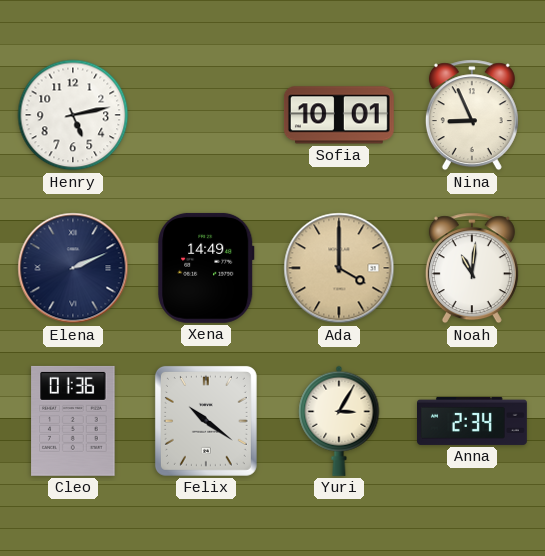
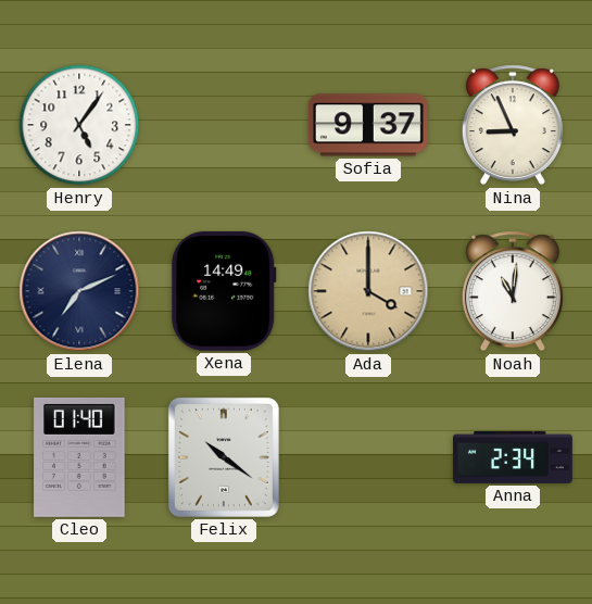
Henry: 5:13 -> 5:06 (79, 125)
Sofia: 10:01 -> 9:37 (368, 125)
Elena: 2:11 -> 7:11 (79, 291)
Cleo: 01:36 -> 01:40 (79, 457)
Yuri: 3:05 -> none (339, 421)
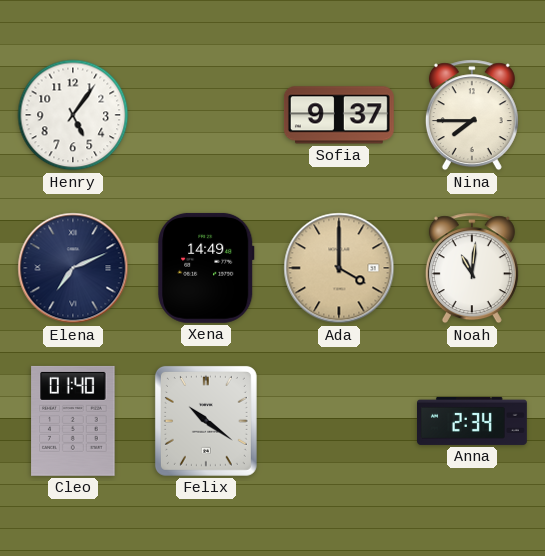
Nina: 8:56 -> 7:45 (472, 115)
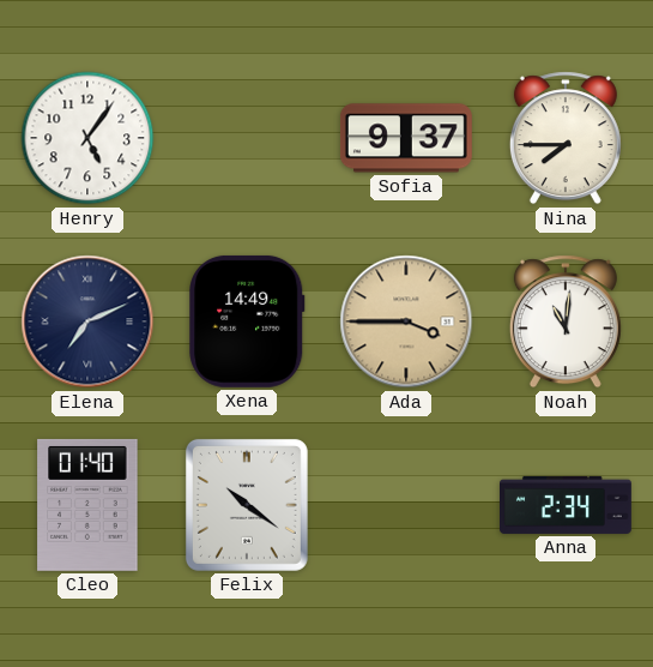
Ada: 4:00 -> 3:45 (406, 322)
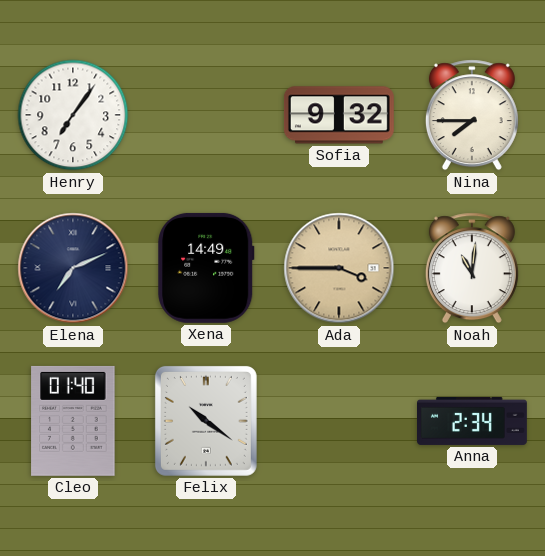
Henry: 5:06 -> 7:06 (73, 115)
Sofia: 9:37 -> 9:32 (339, 115)
